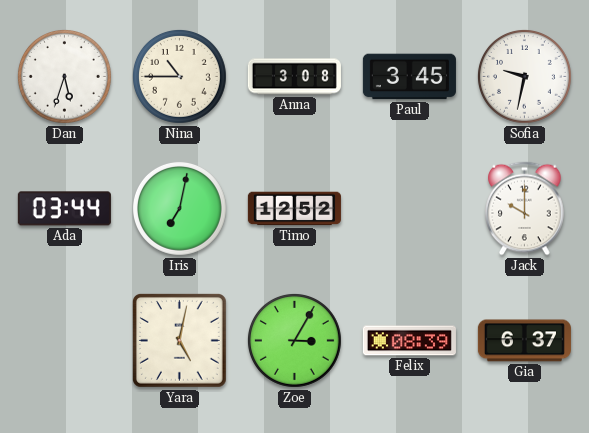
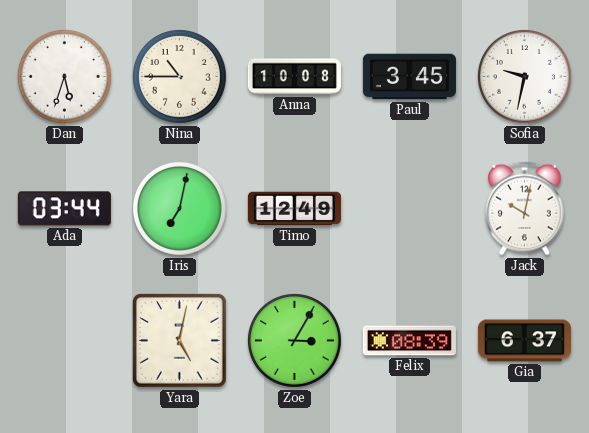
Anna: 3:08 -> 10:08 (294, 77)
Timo: 12:52 -> 12:49 (294, 209)
Jack: 10:00 -> 10:02 (525, 209)
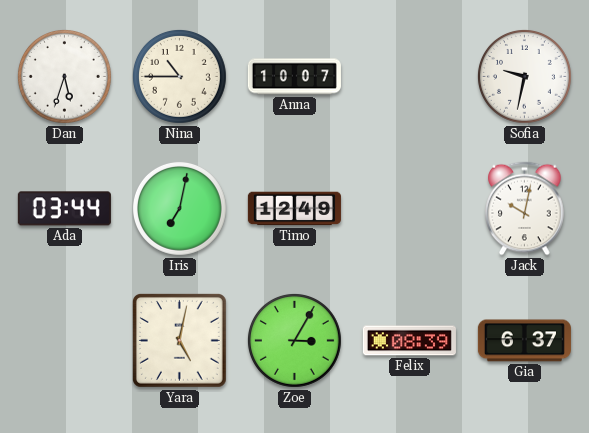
Anna: 10:08 -> 10:07 (294, 77)
Paul: 3:45 -> none (409, 77)
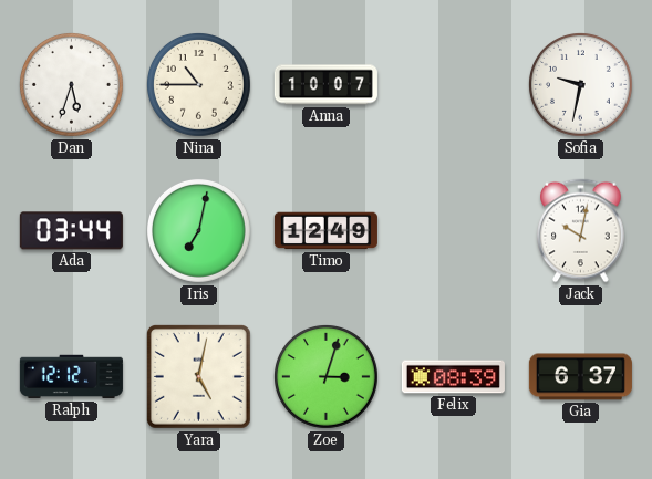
Ralph: none -> 12:12 (71, 377)
Zoe: 3:05 -> 3:03 (325, 376)
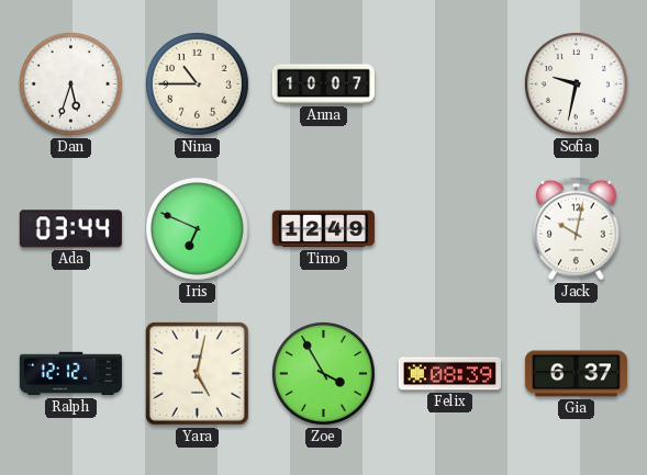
Iris: 7:02 -> 6:49 (197, 228)
Zoe: 3:03 -> 3:55 (323, 373)
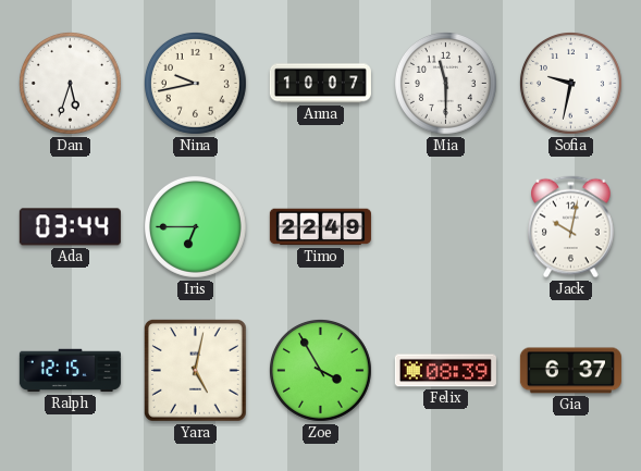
Nina: 10:45 -> 9:43 (195, 83)
Mia: none -> 11:30 (445, 83)
Iris: 6:49 -> 6:45 (195, 226)
Timo: 12:49 -> 22:49 (320, 227)
Ralph: 12:12 -> 12:15 (70, 371)
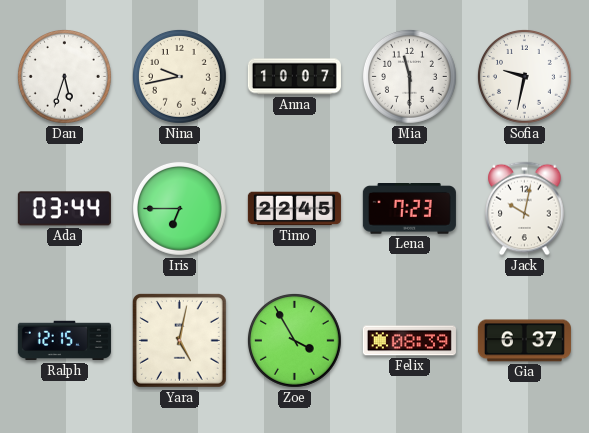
Timo: 22:49 -> 22:45 (294, 209)
Lena: none -> 7:23 (409, 209)
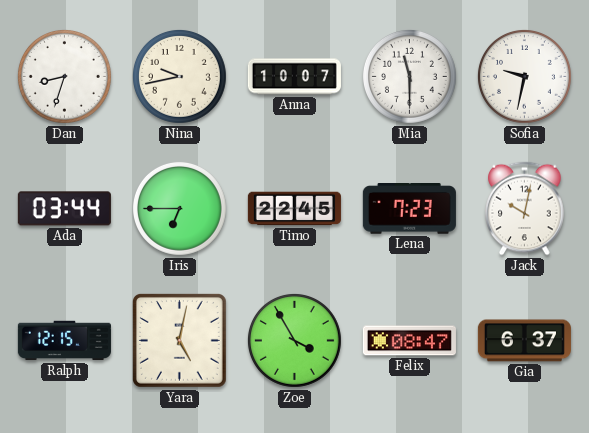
Dan: 5:33 -> 8:33 (64, 76)
Felix: 08:39 -> 08:47 (409, 341)
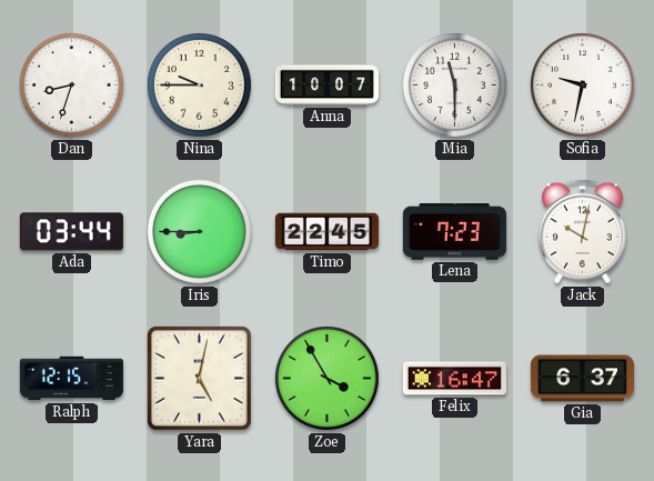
Nina: 9:43 -> 9:45 (199, 84)
Iris: 6:45 -> 8:45 (199, 231)
Felix: 08:47 -> 16:47 (454, 379)
